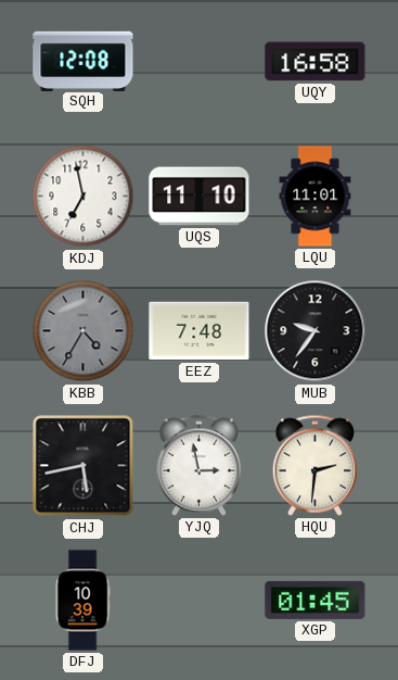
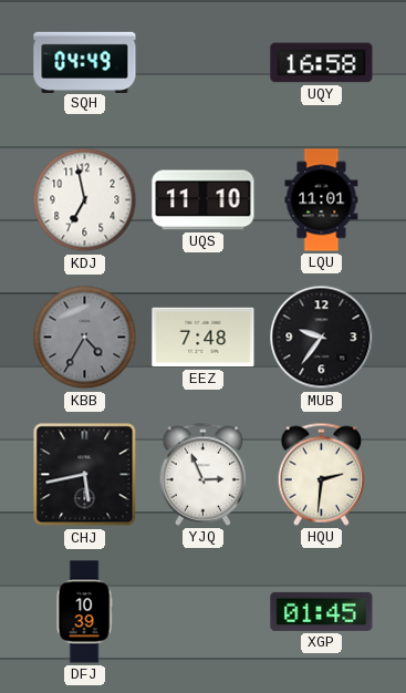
SQH: 12:08 -> 04:49 (85, 62)
YJQ: 2:58 -> 2:56 (204, 474)
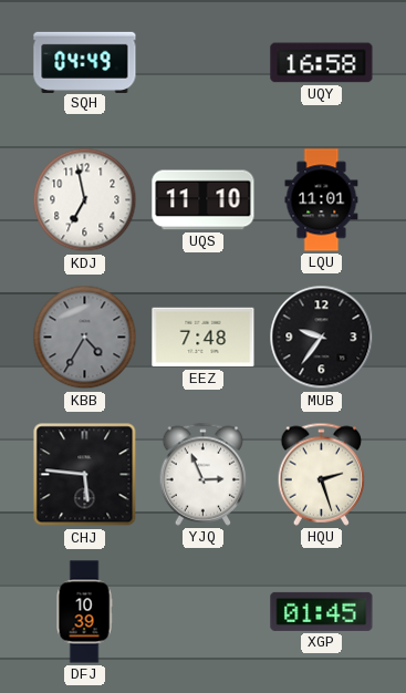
CHJ: 5:43 -> 5:46 (85, 475)
HQU: 2:31 -> 2:27 (322, 474)
